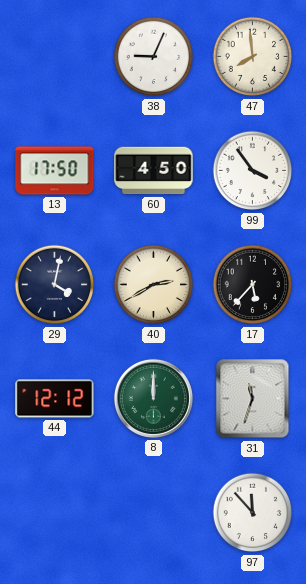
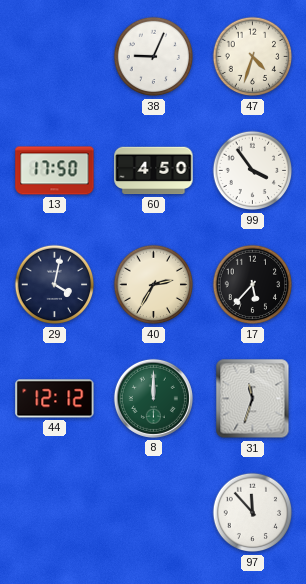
47: 7:59 -> 4:33 (253, 57)
40: 2:40 -> 2:35 (154, 285)
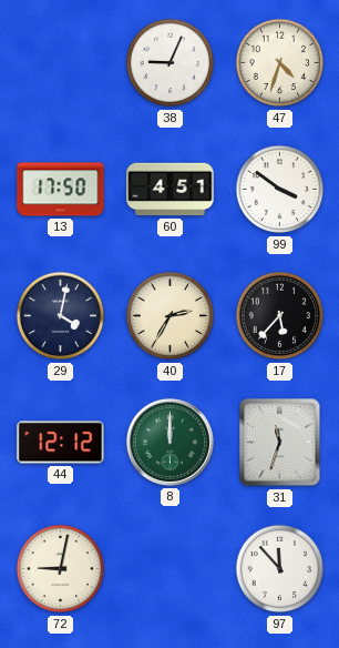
60: 4:50 -> 4:51 (171, 190)
99: 3:54 -> 3:51 (280, 190)
72: none -> 9:02 (61, 569)
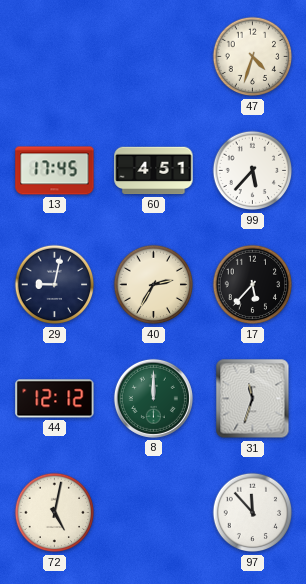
38: 9:04 -> none (171, 63)
13: 17:50 -> 17:45 (55, 171)
99: 3:51 -> 5:37 (253, 171)
29: 4:02 -> 9:02 (55, 285)
72: 9:02 -> 5:02 (55, 513)
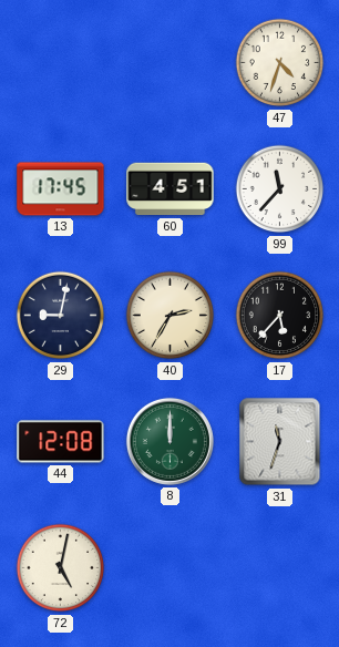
99: 5:37 -> 11:37 (280, 189)
44: 12:12 -> 12:08 (61, 442)
97: 11:53 -> none (253, 513)
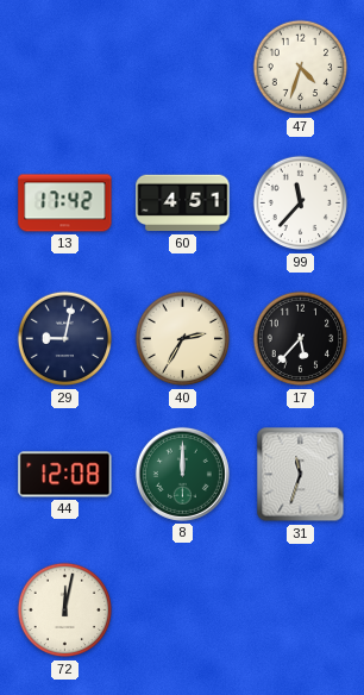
13: 17:45 -> 17:42 (65, 204)
72: 5:02 -> 12:02 (65, 611)
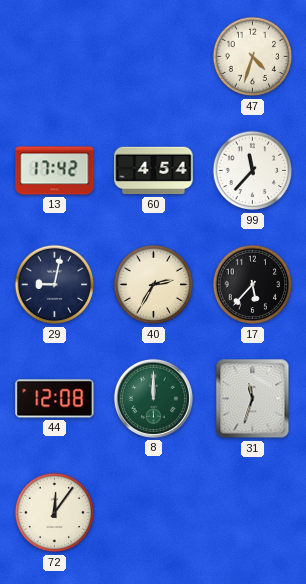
60: 4:51 -> 4:54 (154, 171)
72: 12:02 -> 12:06 (55, 513)
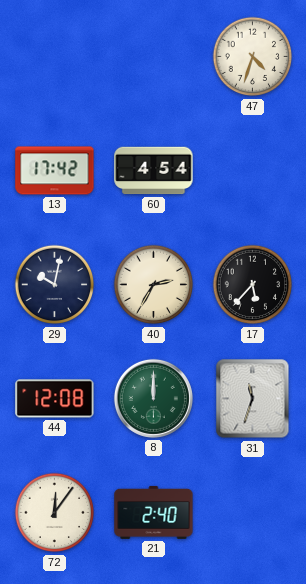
99: 11:37 -> none (253, 171)
29: 9:02 -> 10:02 (55, 285)
21: none -> 2:40 (154, 512)
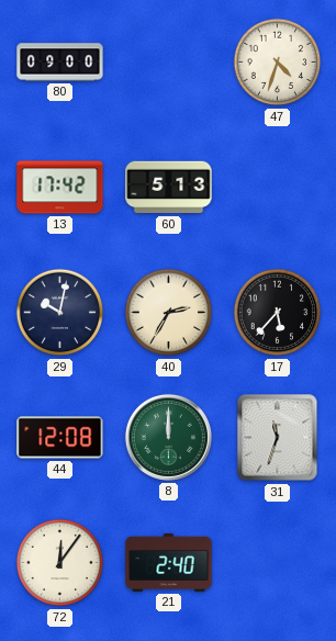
80: none -> 09:00 (60, 63)
60: 4:54 -> 5:13 (169, 188)
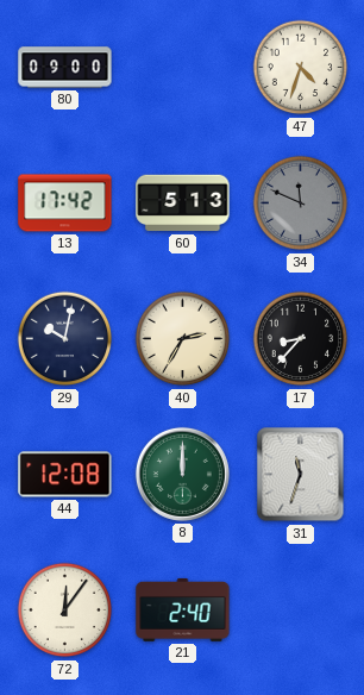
34: none -> 11:49 (301, 204)
17: 5:37 -> 8:37 (301, 339)
